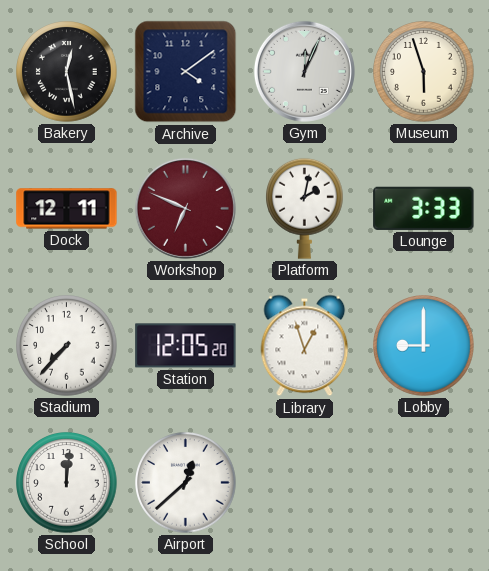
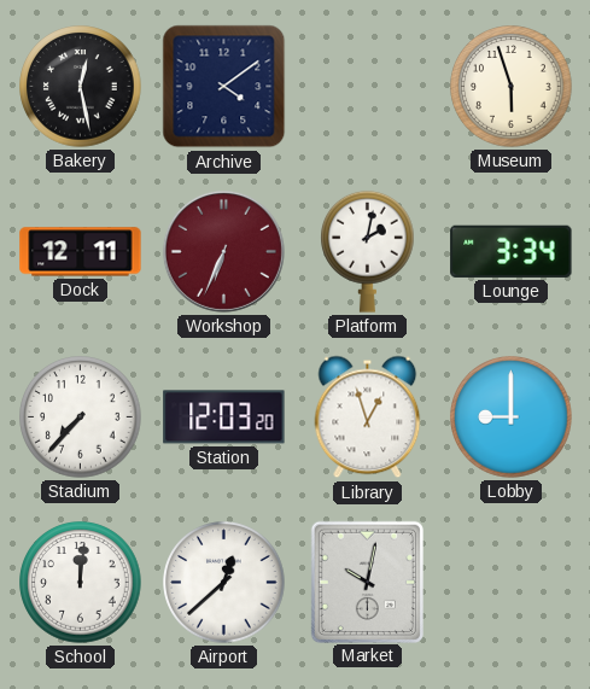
Gym: 12:04 -> none (304, 71)
Workshop: 6:49 -> 6:34 (223, 251)
Lounge: 3:33 -> 3:34 (512, 251)
Station: 12:05 -> 12:03 (224, 418)
Market: none -> 10:02 (367, 582)
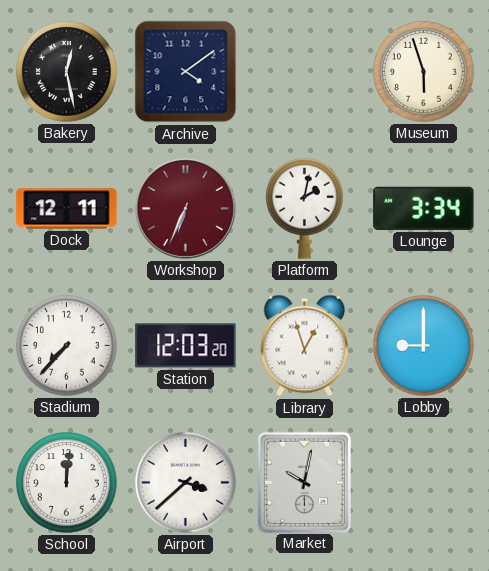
Airport: 12:38 -> 3:38 (186, 483)
